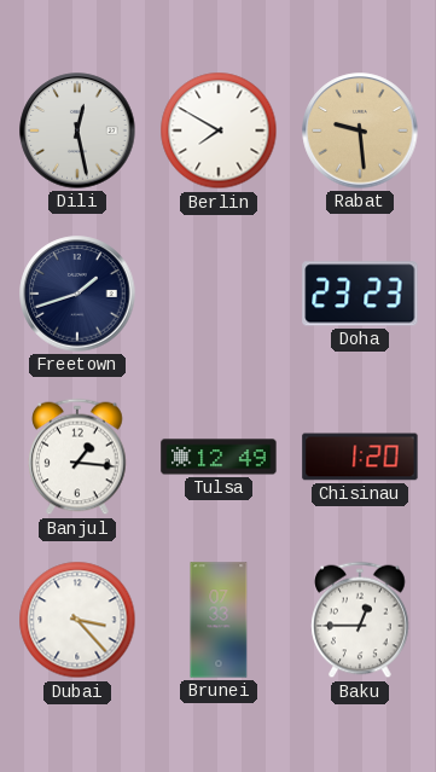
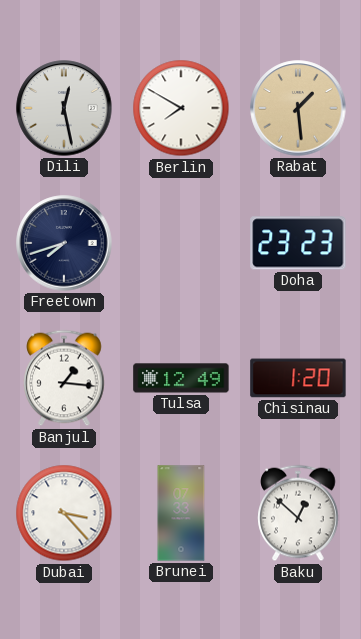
Rabat: 9:29 -> 1:29 (298, 108)
Freetown: 1:42 -> 7:42 (64, 243)
Baku: 12:45 -> 12:52 (298, 513)
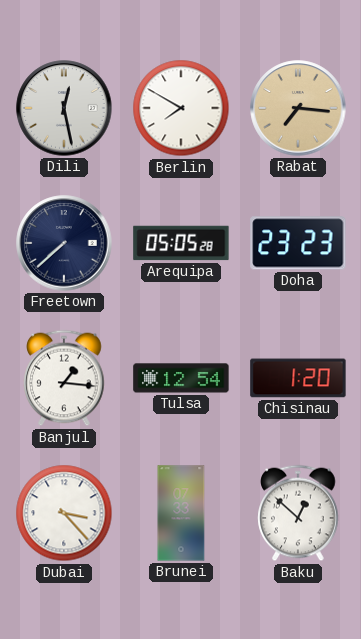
Rabat: 1:29 -> 7:16 (298, 108)
Freetown: 7:42 -> 7:38 (64, 243)
Arequipa: none -> 05:05 (181, 243)
Tulsa: 12:49 -> 12:54 (181, 378)
